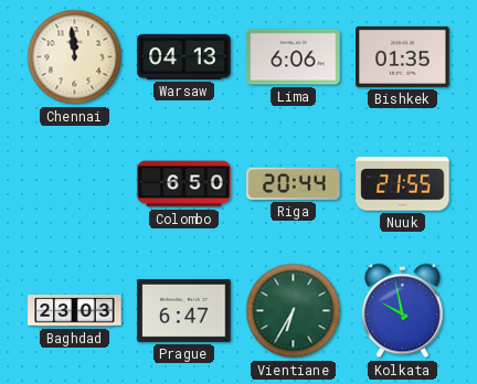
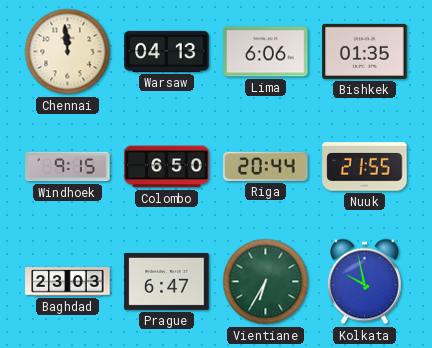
Windhoek: none -> 9:15 (68, 167)
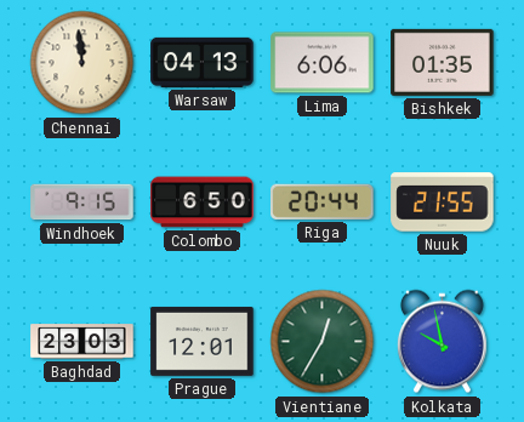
Prague: 6:47 -> 12:01 (203, 341)
Vientiane: 6:35 -> 12:35 (323, 342)
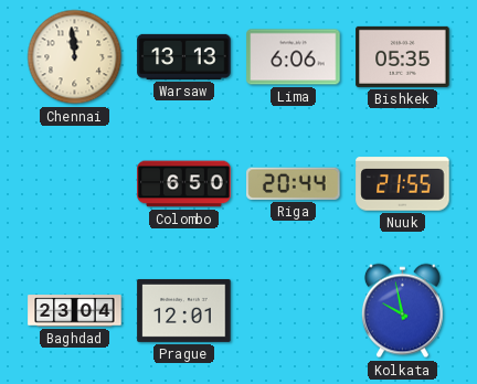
Warsaw: 04:13 -> 13:13 (184, 56)
Bishkek: 01:35 -> 05:35 (403, 56)
Windhoek: 9:15 -> none (82, 203)
Baghdad: 23:03 -> 23:04 (75, 311)
Vientiane: 12:35 -> none (323, 342)
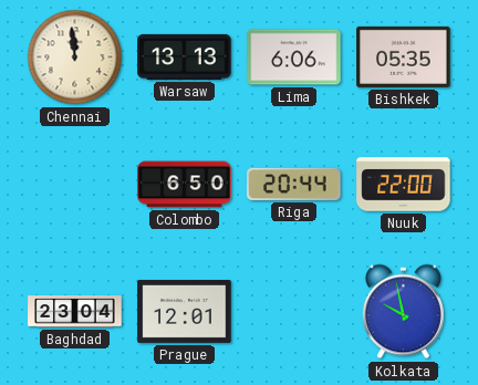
Nuuk: 21:55 -> 22:00 (404, 185)
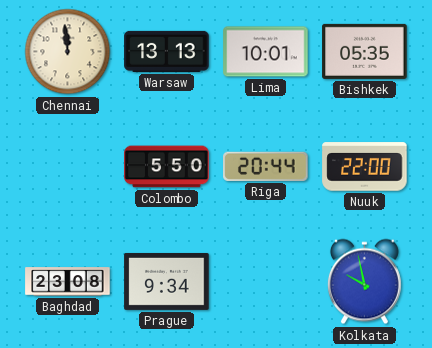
Lima: 6:06 -> 10:01 (266, 52)
Colombo: 6:50 -> 5:50 (167, 167)
Baghdad: 23:04 -> 23:08 (68, 282)
Prague: 12:01 -> 9:34 (167, 281)
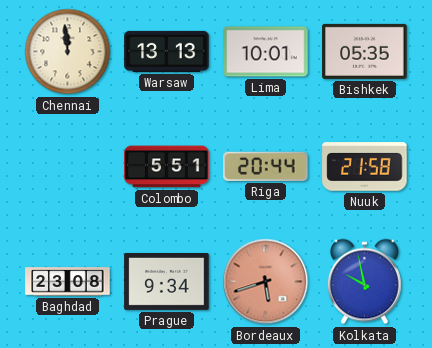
Colombo: 5:50 -> 5:51 (167, 167)
Nuuk: 22:00 -> 21:58 (365, 167)
Bordeaux: none -> 5:42 (266, 282)
